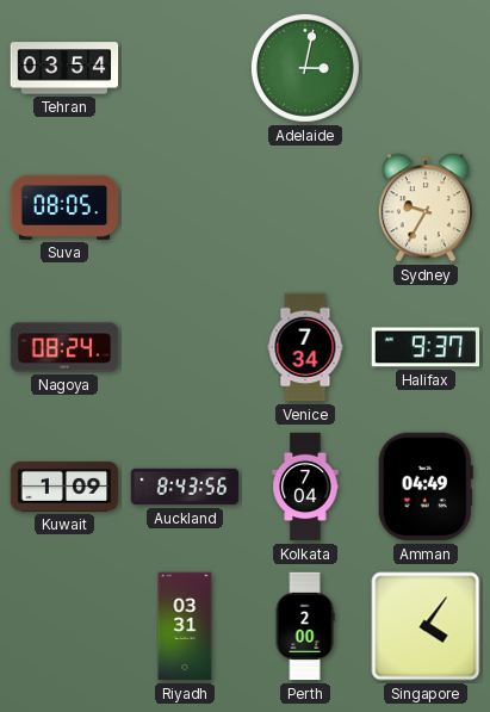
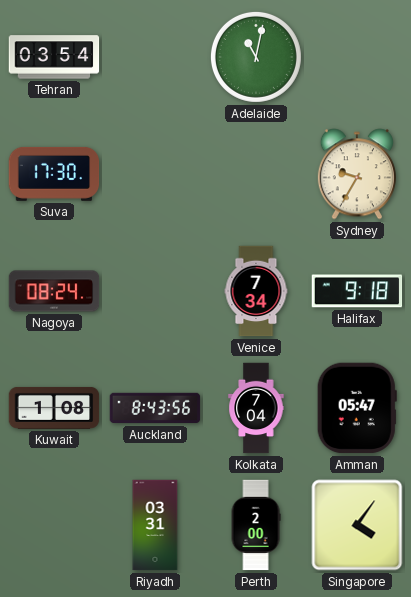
Adelaide: 3:02 -> 11:02 (256, 57)
Suva: 08:05 -> 17:30 (54, 174)
Halifax: 9:37 -> 9:18 (357, 291)
Kuwait: 1:09 -> 1:08 (54, 408)
Amman: 04:49 -> 05:47 (357, 408)
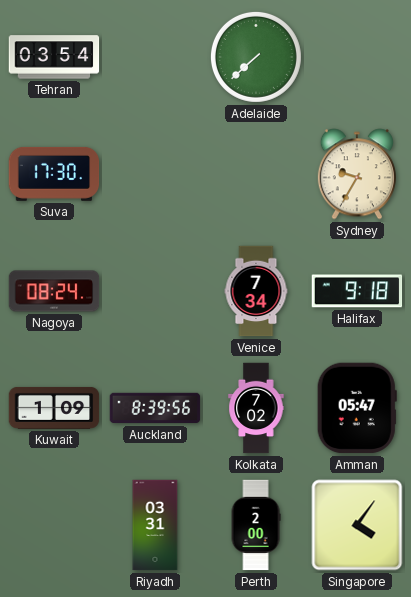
Adelaide: 11:02 -> 7:38 (256, 57)
Kuwait: 1:08 -> 1:09 (54, 408)
Auckland: 8:43 -> 8:39 (155, 408)
Kolkata: 7:04 -> 7:02 (256, 408)
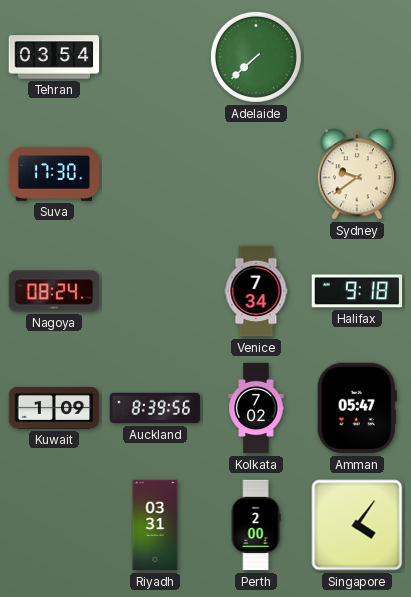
Sydney: 9:35 -> 9:39 (357, 174)
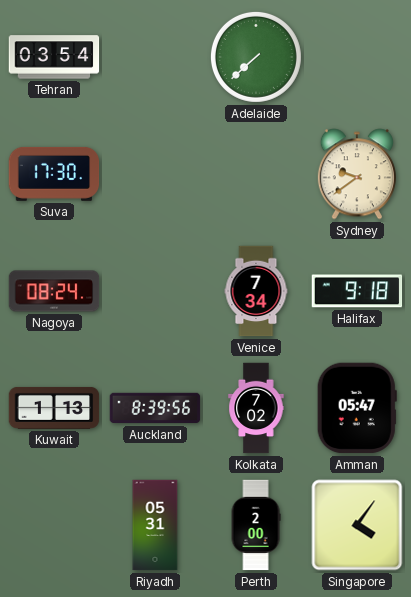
Kuwait: 1:09 -> 1:13 (54, 408)
Riyadh: 03:31 -> 05:31 (155, 525)
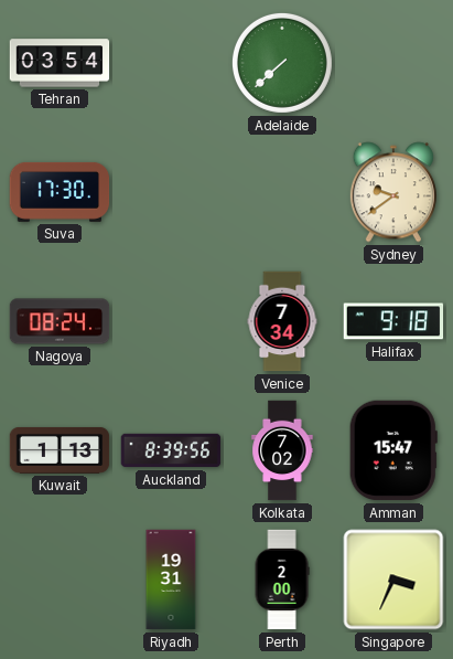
Amman: 05:47 -> 15:47 (393, 450)
Riyadh: 05:31 -> 19:31 (171, 580)
Singapore: 4:06 -> 3:34 (393, 580)
